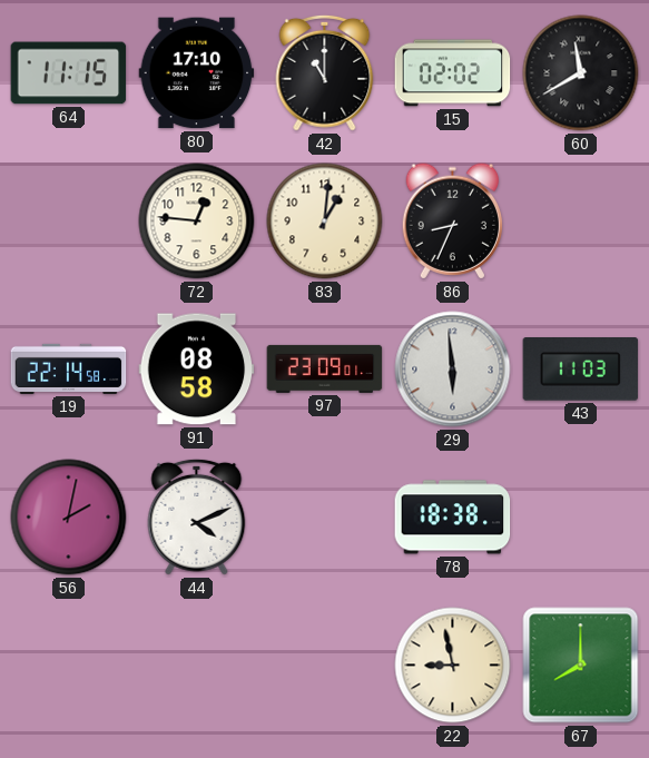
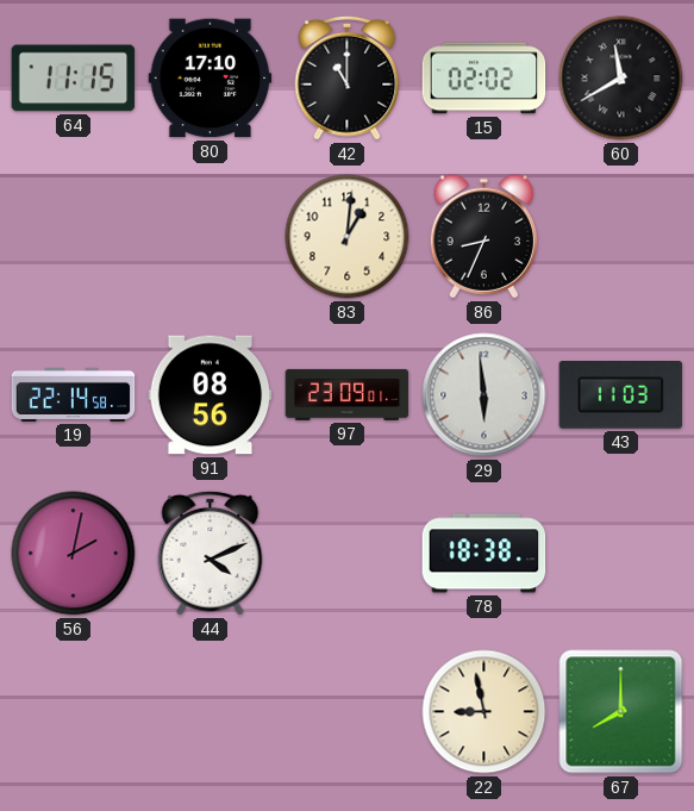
72: 12:46 -> none (197, 222)
91: 08:58 -> 08:56 (211, 395)
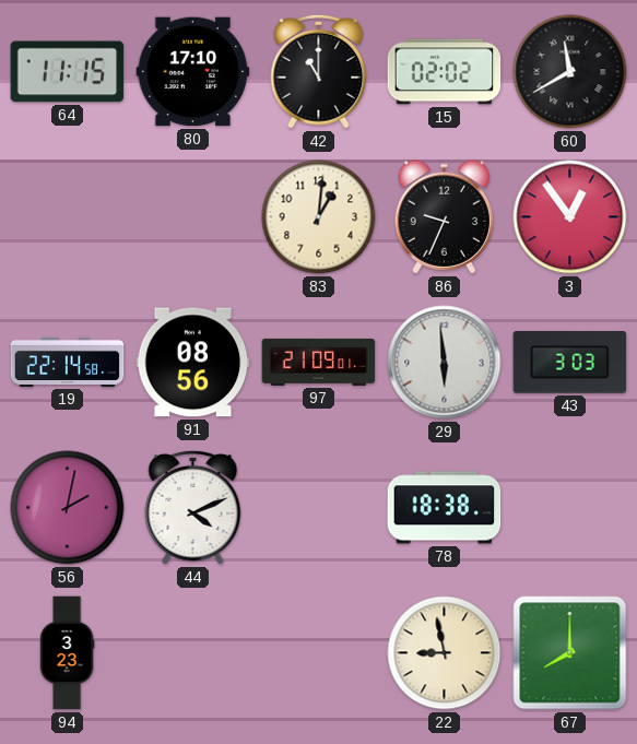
86: 8:34 -> 9:34 (444, 217)
3: none -> 12:54 (570, 217)
97: 23:09 -> 21:09 (319, 362)
43: 11:03 -> 3:03 (570, 363)
94: none -> 3:23 (67, 653)
